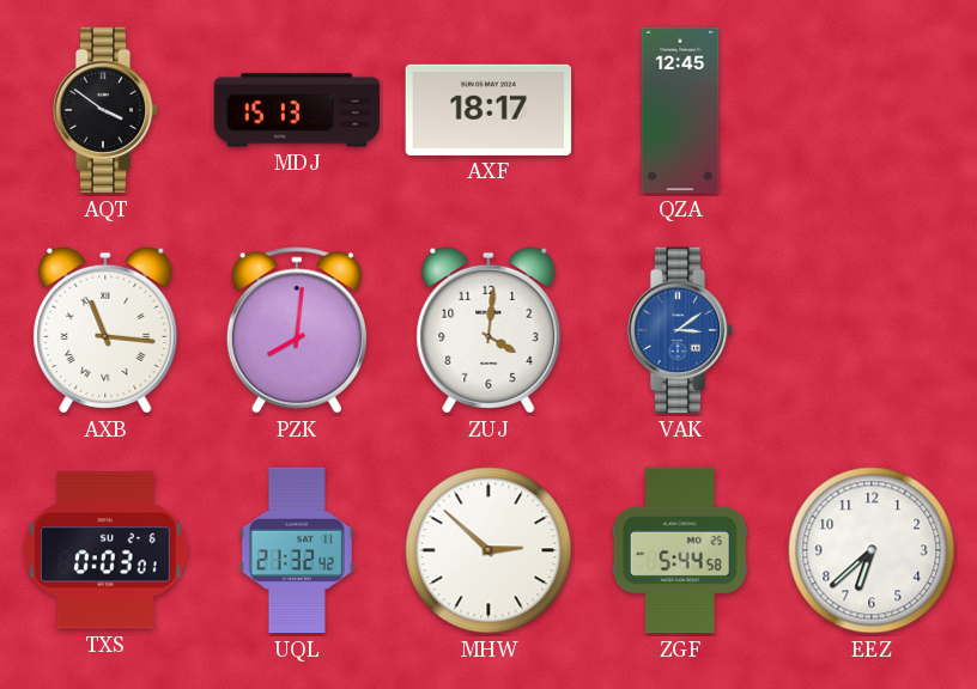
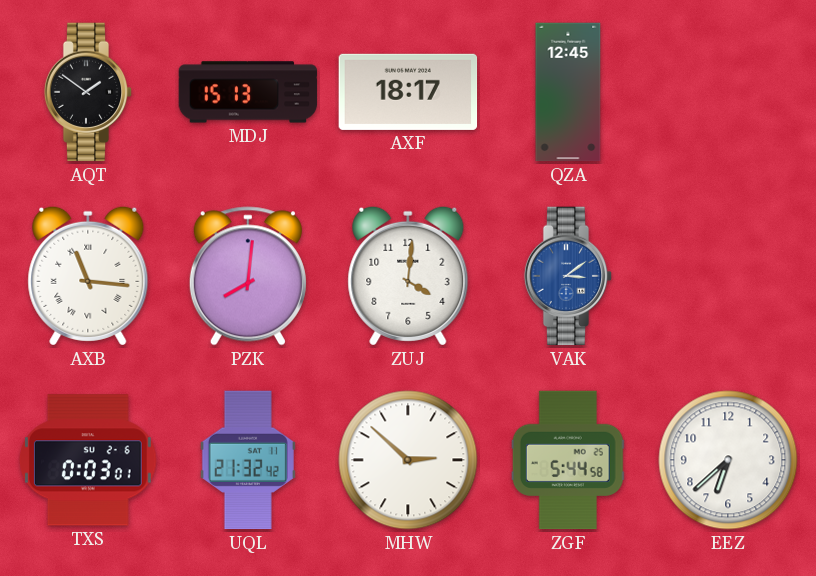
AQT: 3:51 -> 1:51 (88, 92)
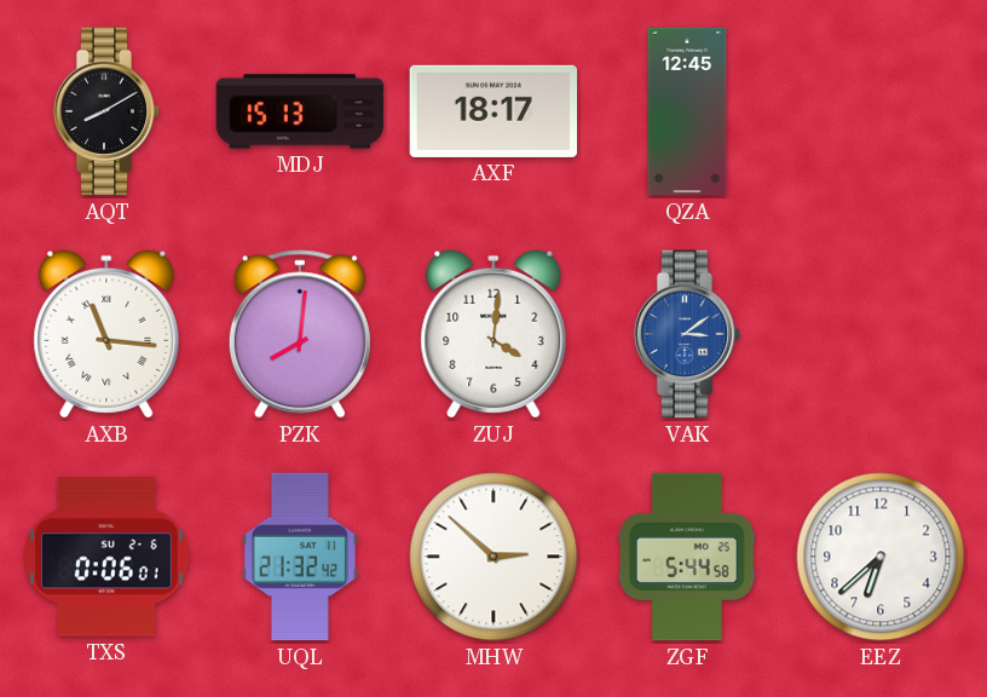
AQT: 1:51 -> 8:10 (106, 111)
TXS: 0:03 -> 0:06 (106, 557)
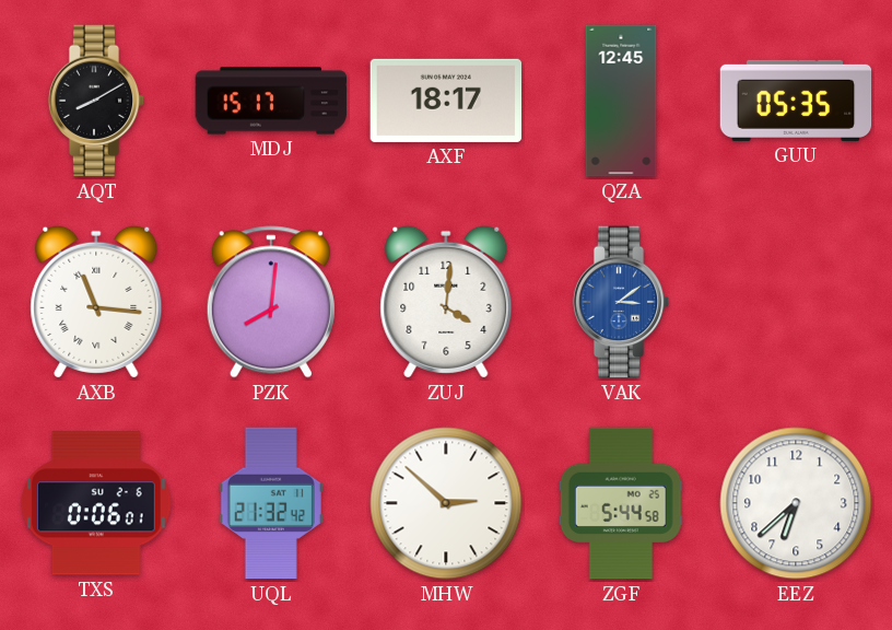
MDJ: 15:13 -> 15:17 (271, 101)
GUU: none -> 05:35 (796, 101)
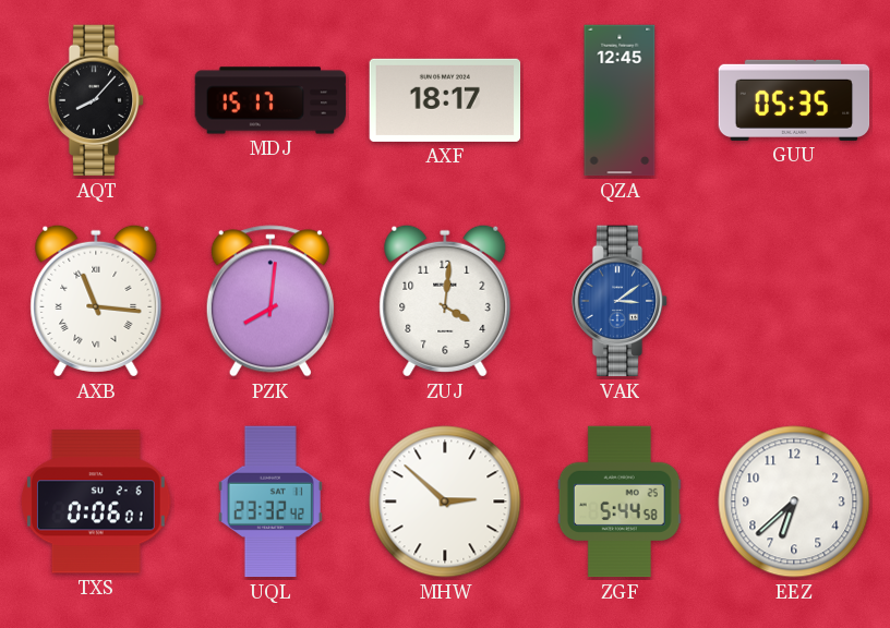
AQT: 8:10 -> 8:07 (96, 100)
UQL: 21:32 -> 23:32 (270, 502)
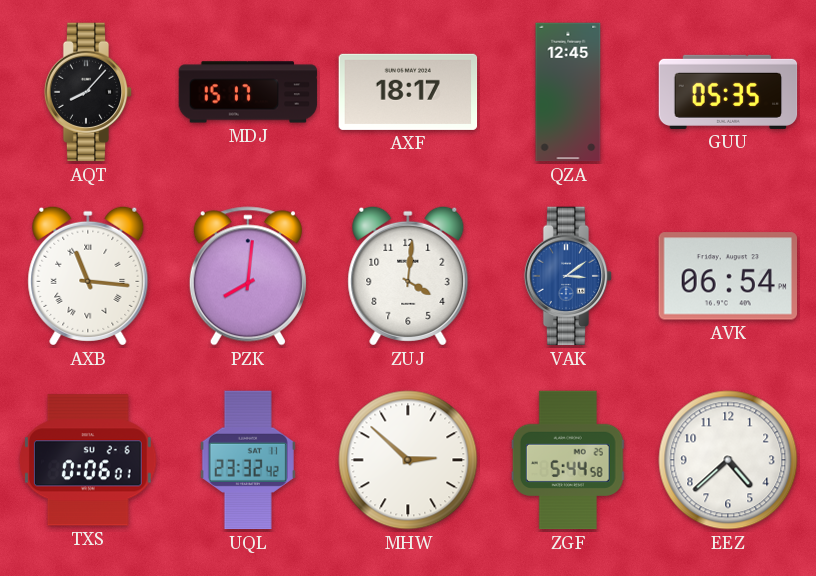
AVK: none -> 06:54 (727, 276)
EEZ: 6:38 -> 4:38 (728, 460)
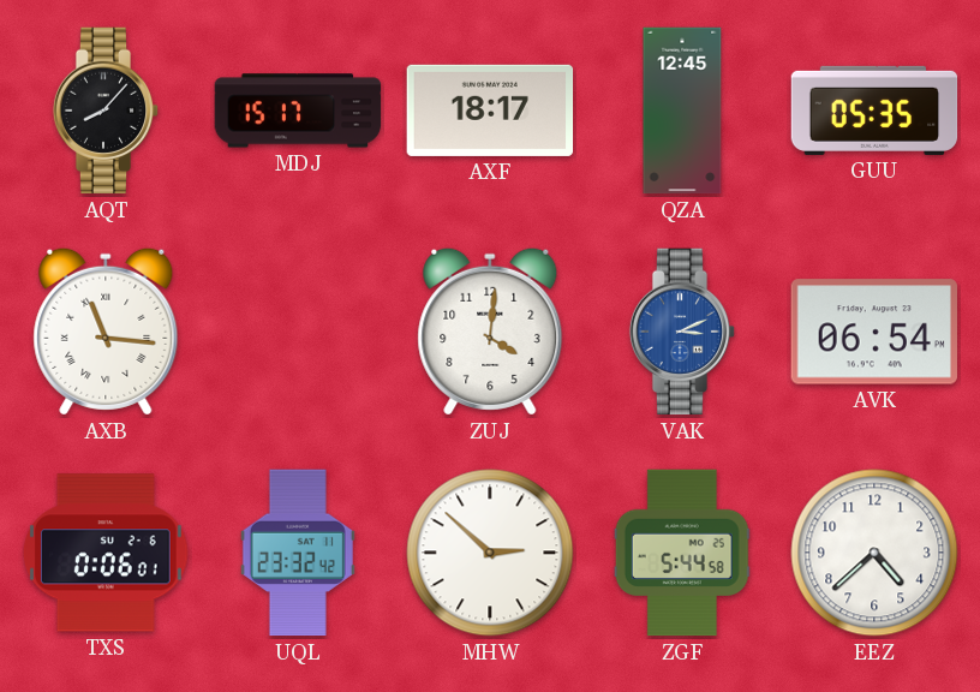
PZK: 8:01 -> none (248, 276)
VAK: 3:09 -> 3:11 (682, 332)
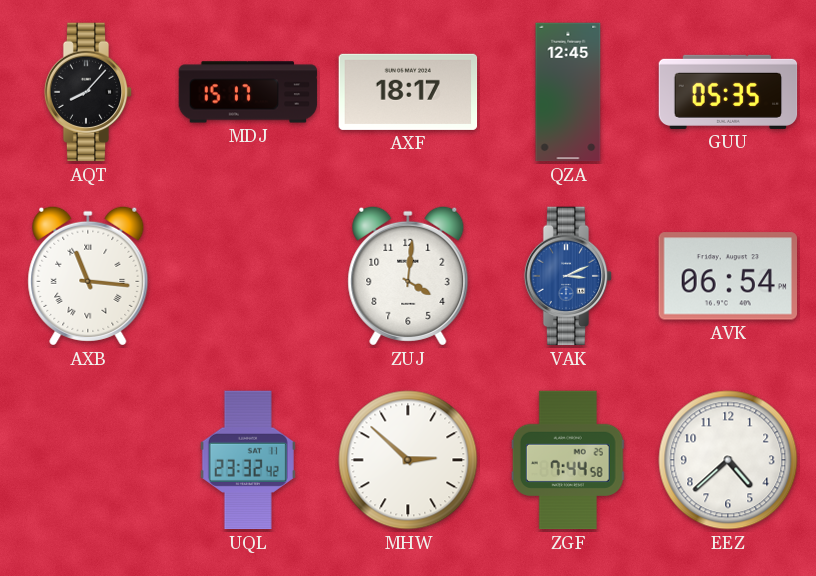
TXS: 0:06 -> none (106, 553)
ZGF: 5:44 -> 7:44 (568, 460)
